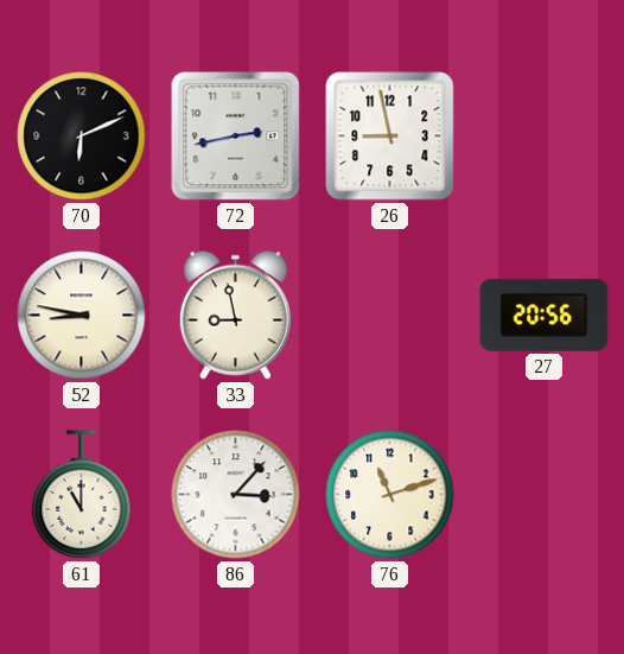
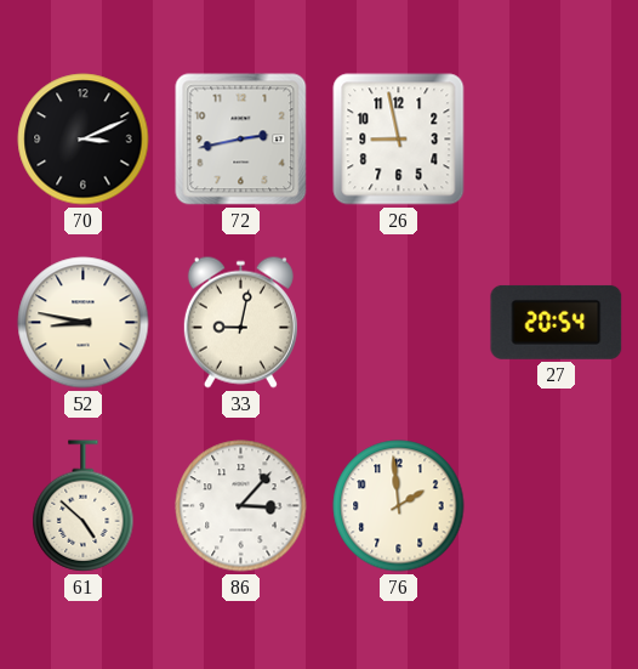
70: 6:11 -> 3:11 (84, 140)
33: 8:58 -> 9:02 (240, 322)
27: 20:56 -> 20:54 (557, 322)
61: 11:00 -> 4:52 (84, 506)
76: 11:12 -> 1:59 (399, 506)
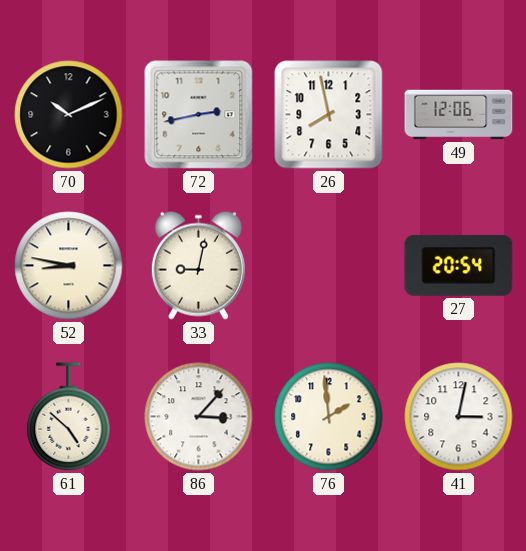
70: 3:11 -> 10:11 (69, 115)
26: 8:58 -> 7:58 (329, 115)
49: none -> 12:06 (459, 115)
41: none -> 3:02 (459, 417)
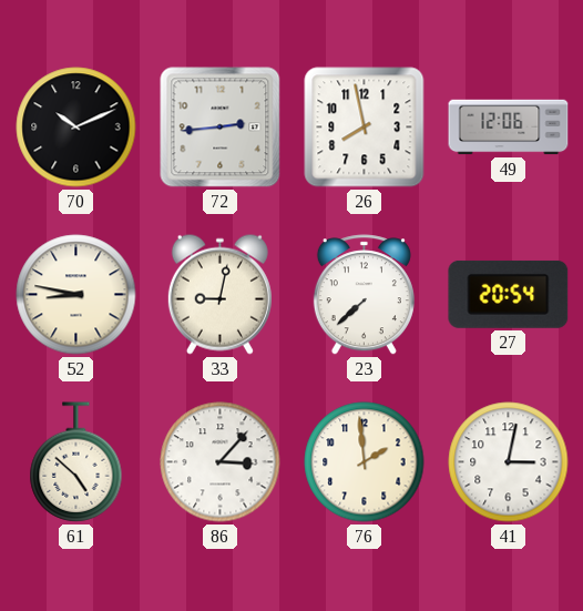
72: 2:43 -> 2:44 (221, 128)
23: none -> 7:38 (364, 295)
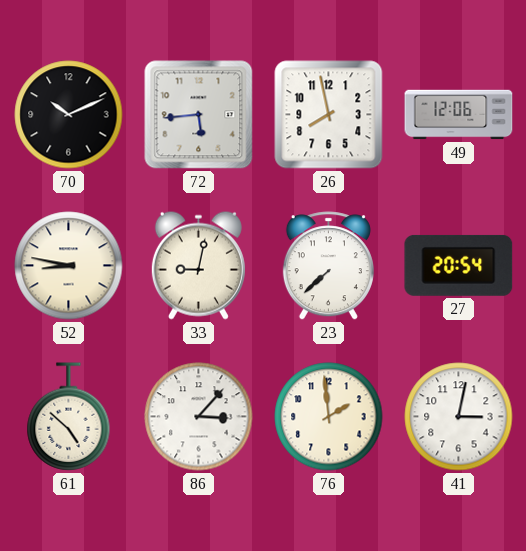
72: 2:44 -> 5:44 (199, 115)
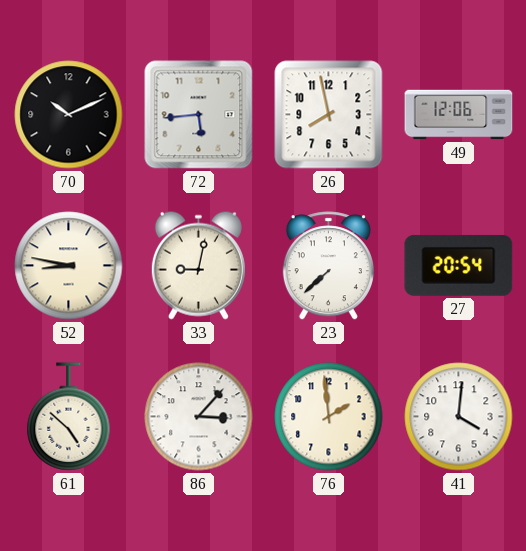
41: 3:02 -> 4:01 (459, 417)
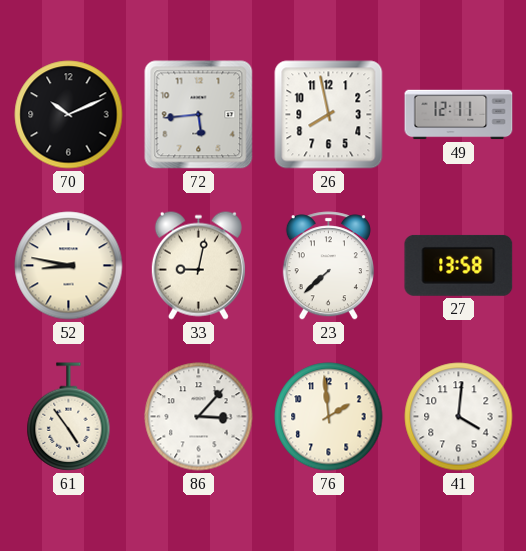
49: 12:06 -> 12:11 (459, 115)
27: 20:54 -> 13:58 (459, 265)
61: 4:52 -> 4:54 (69, 417)
